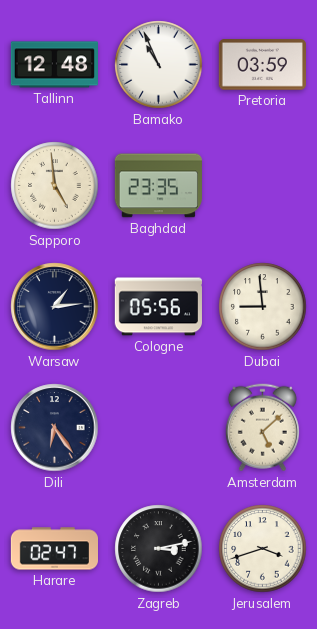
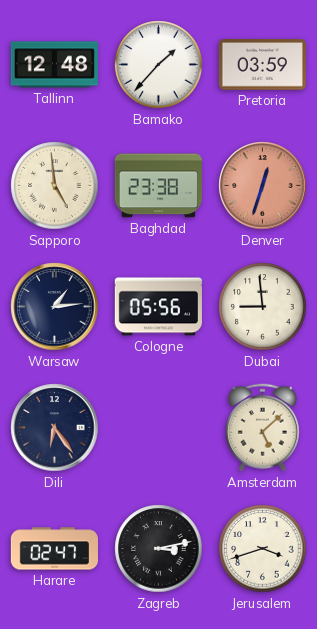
Bamako: 10:56 -> 1:37 (159, 65)
Baghdad: 23:35 -> 23:38 (158, 186)
Denver: none -> 12:33 (263, 186)
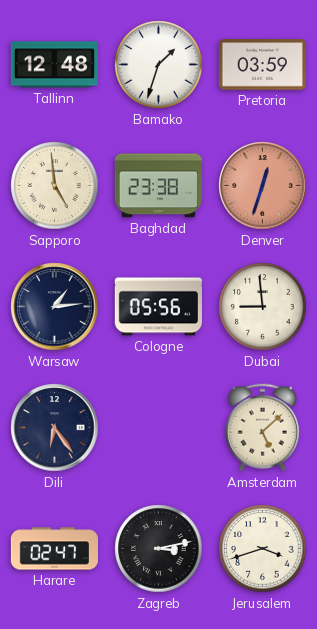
Bamako: 1:37 -> 1:33 (159, 65)
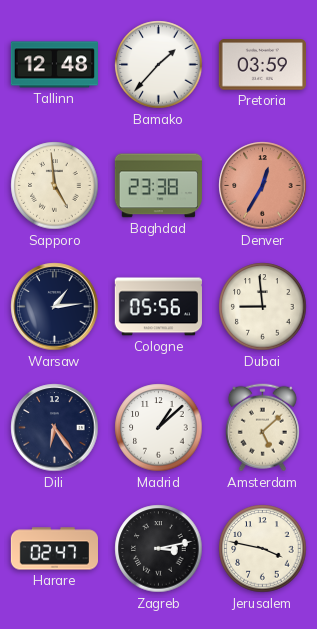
Bamako: 1:33 -> 1:37 (159, 65)
Denver: 12:33 -> 12:35 (263, 186)
Madrid: none -> 1:08 (159, 428)
Jerusalem: 3:42 -> 3:47 (263, 549)
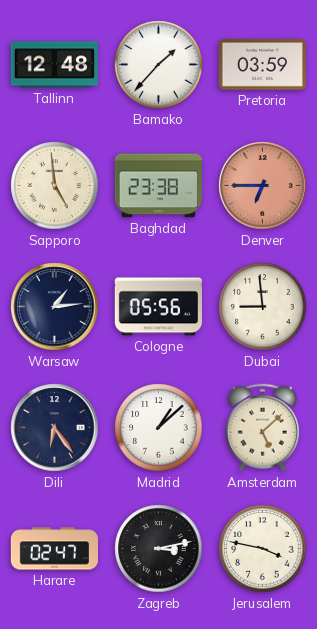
Denver: 12:35 -> 6:45 (263, 186)
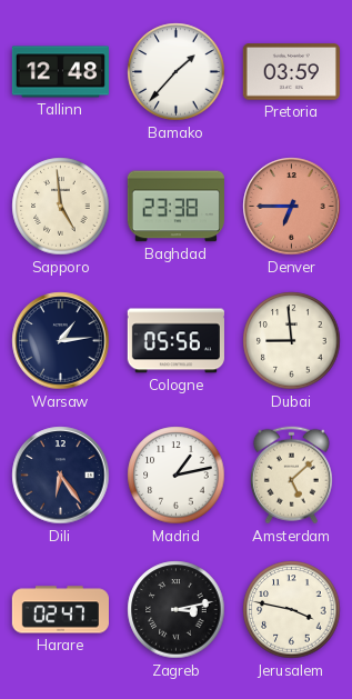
Madrid: 1:08 -> 1:13 (177, 476)
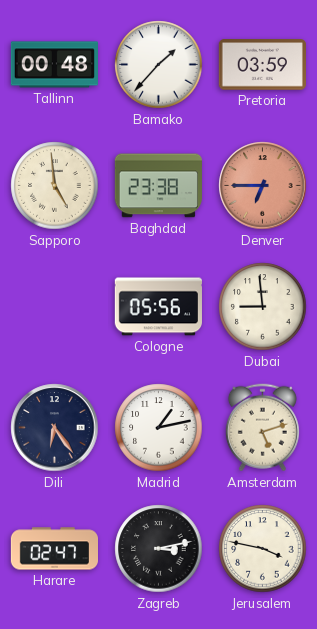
Tallinn: 12:48 -> 00:48 (54, 65)
Warsaw: 1:14 -> none (61, 341)
Amsterdam: 5:08 -> 5:12 (262, 428)
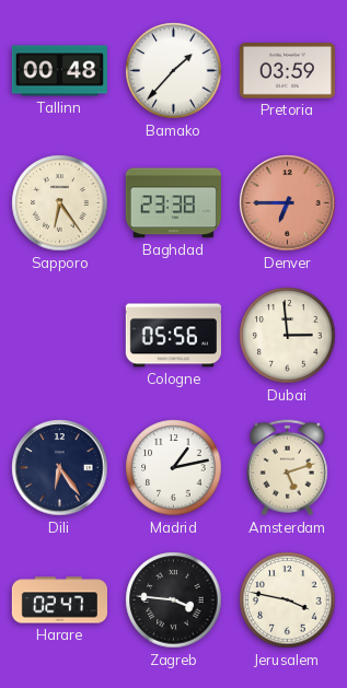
Sapporo: 4:59 -> 6:24 (60, 203)
Dubai: 8:59 -> 2:59 (288, 336)
Zagreb: 3:13 -> 3:46 (174, 600)
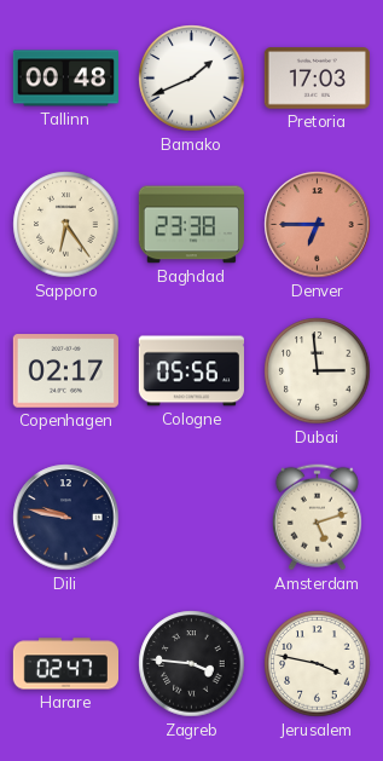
Bamako: 1:37 -> 1:41 (192, 79)
Pretoria: 03:59 -> 17:03 (317, 79)
Copenhagen: none -> 02:17 (65, 371)
Dili: 6:24 -> 9:47 (66, 518)
Madrid: 1:13 -> none (174, 468)
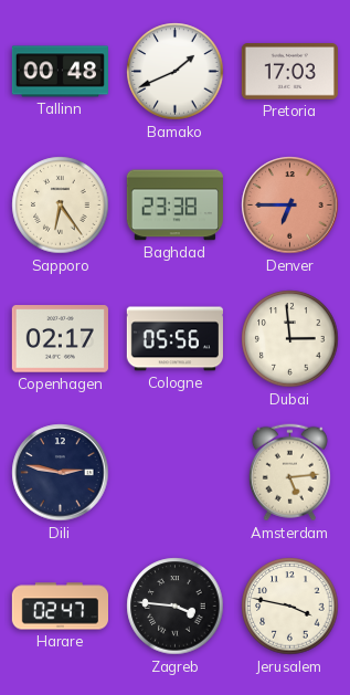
Dili: 9:47 -> 2:47 (61, 473)
Amsterdam: 5:12 -> 5:14 (289, 473)
